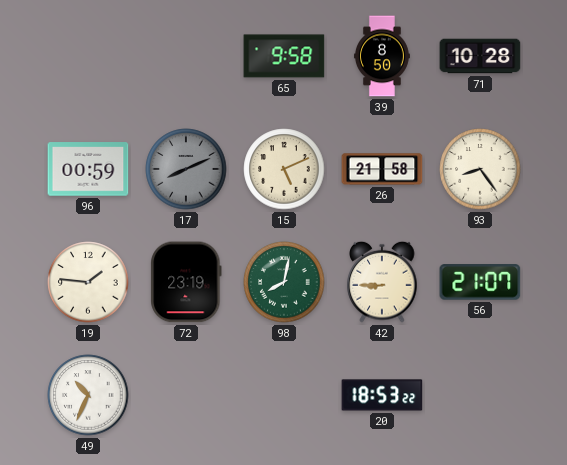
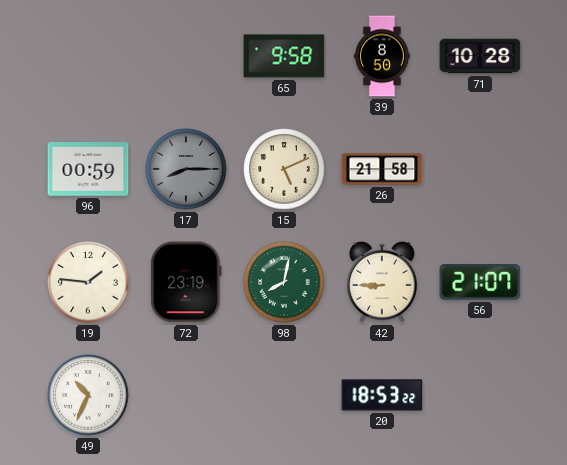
17: 8:11 -> 8:15 (186, 169)
93: 8:24 -> none (480, 169)
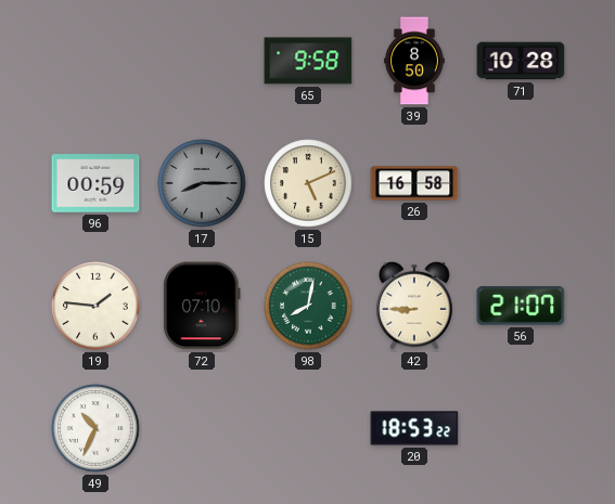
26: 21:58 -> 16:58 (414, 183)
72: 23:19 -> 07:10 (202, 306)
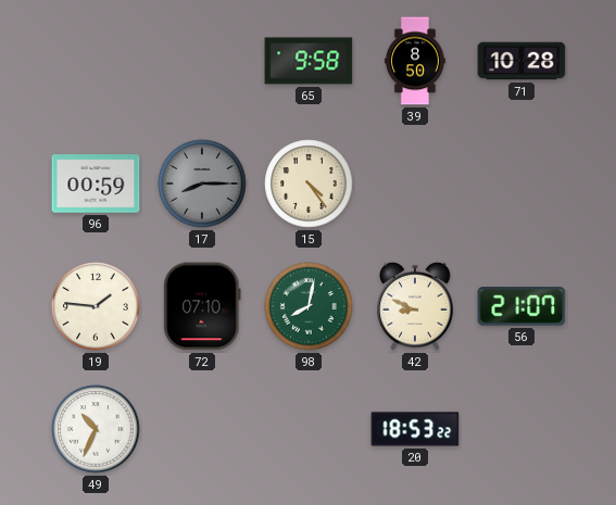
15: 5:11 -> 4:24 (309, 184)
26: 16:58 -> none (414, 183)
42: 8:45 -> 8:49 (415, 306)
